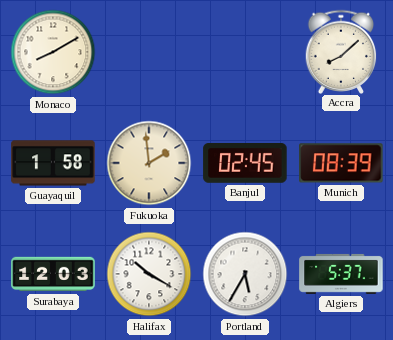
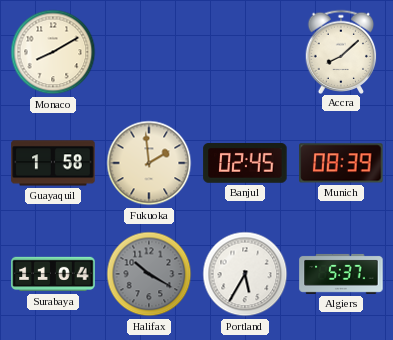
Surabaya: 12:03 -> 11:04 (53, 274)
Halifax dial: white -> grey (149, 274)
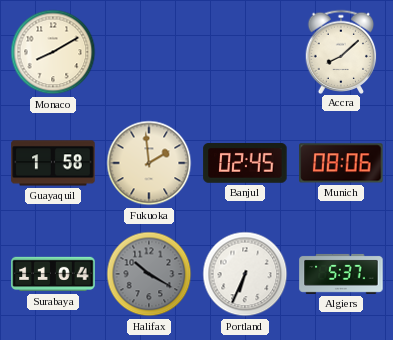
Munich: 08:39 -> 08:06 (341, 163)
Portland: 5:35 -> 6:34 (245, 274)
